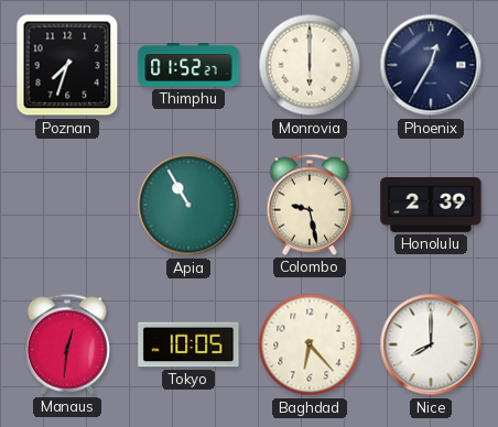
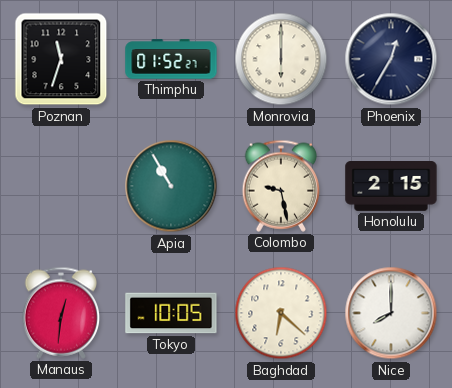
Poznan: 7:33 -> 11:33 (61, 59)
Honolulu: 2:39 -> 2:15 (391, 187)
Baghdad: 6:23 -> 6:22 (281, 313)
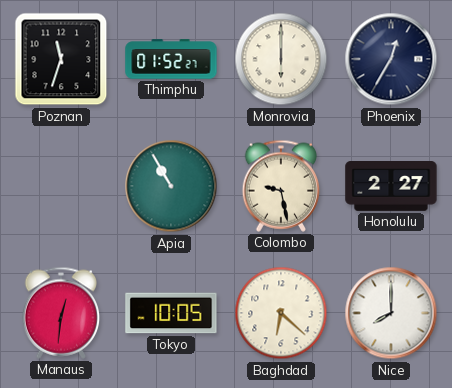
Honolulu: 2:15 -> 2:27 (391, 187)
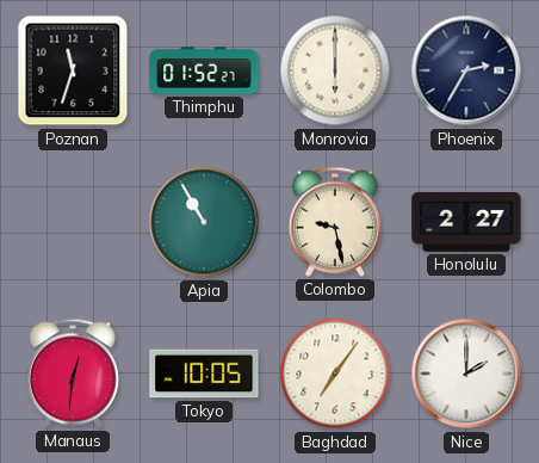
Phoenix: 12:35 -> 2:35 (466, 70)
Baghdad: 6:22 -> 7:06 (335, 374)
Nice: 8:00 -> 2:00 (466, 374)
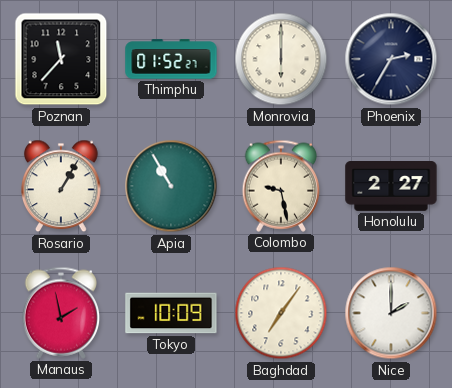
Poznan: 11:33 -> 11:37 (61, 59)
Rosario: none -> 1:05 (62, 186)
Manaus: 12:31 -> 1:58 (61, 313)
Tokyo: 10:05 -> 10:09 (171, 313)
